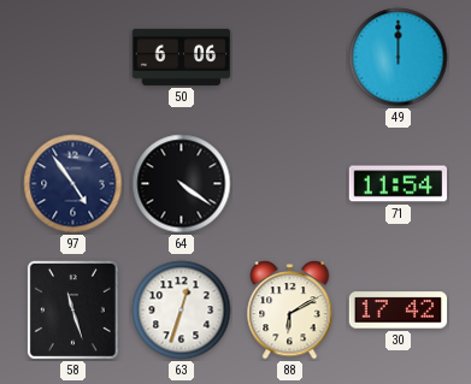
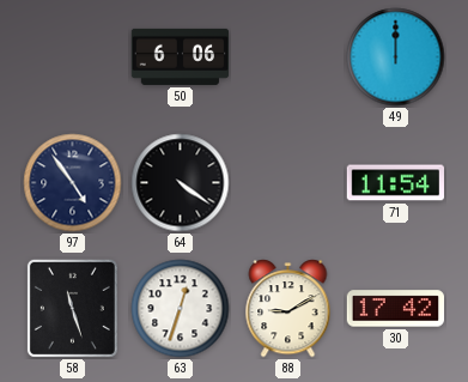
88: 6:10 -> 9:10 (288, 309)
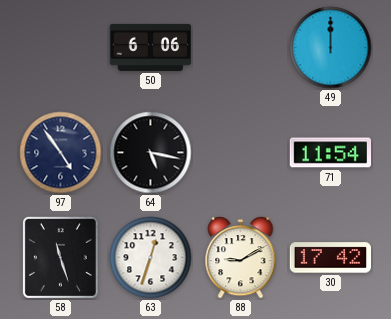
64: 4:21 -> 5:17 (151, 153)
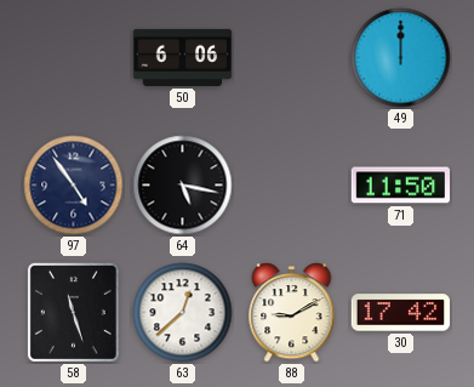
71: 11:54 -> 11:50 (401, 186)
63: 12:33 -> 12:38 (183, 313)
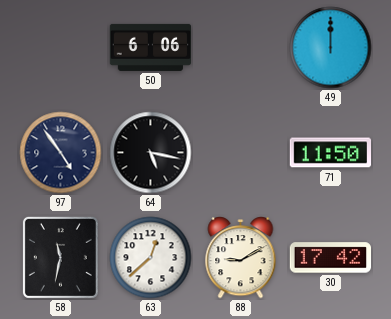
58: 11:27 -> 11:32 (60, 257)
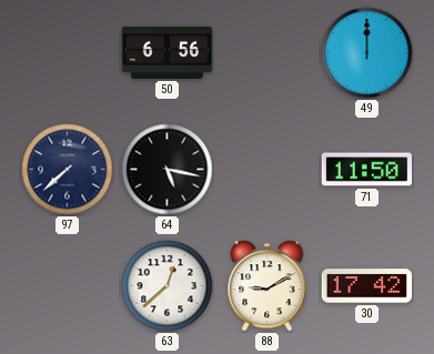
50: 6:06 -> 6:56 (168, 52)
97: 4:54 -> 7:38 (68, 170)
58: 11:32 -> none (60, 257)
